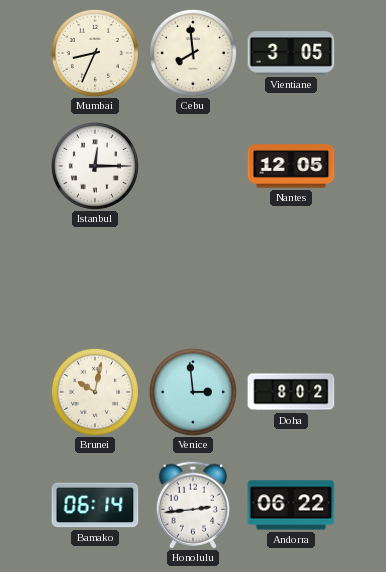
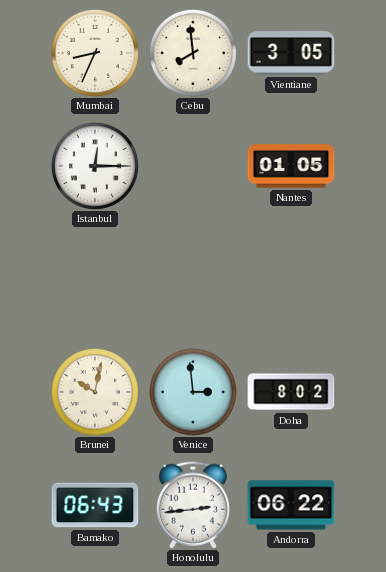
Nantes: 12:05 -> 01:05 (291, 166)
Bamako: 06:14 -> 06:43 (95, 505)
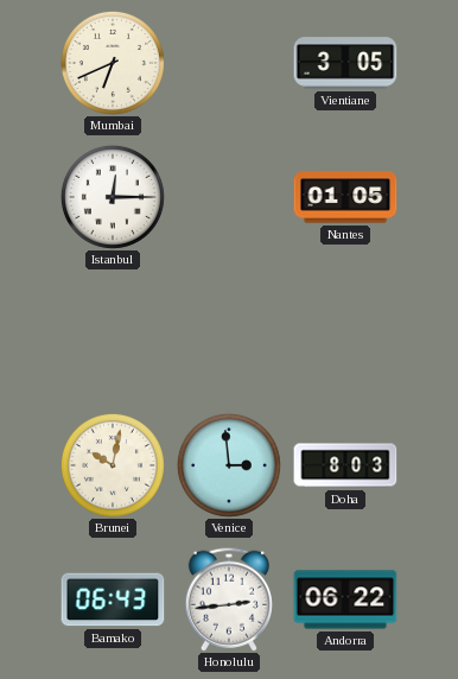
Mumbai: 8:34 -> 6:41 (113, 63)
Cebu: 7:59 -> none (193, 53)
Doha: 8:02 -> 8:03 (345, 465)
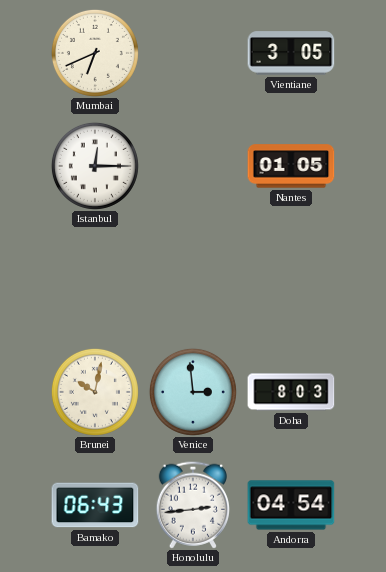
Andorra: 06:22 -> 04:54 (291, 505)
